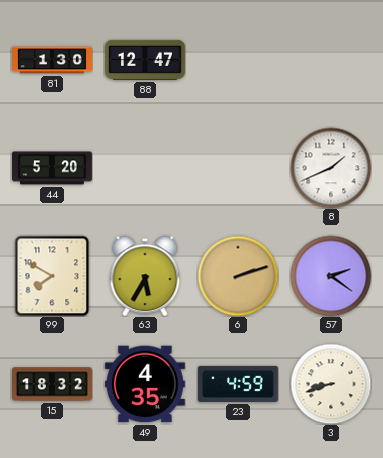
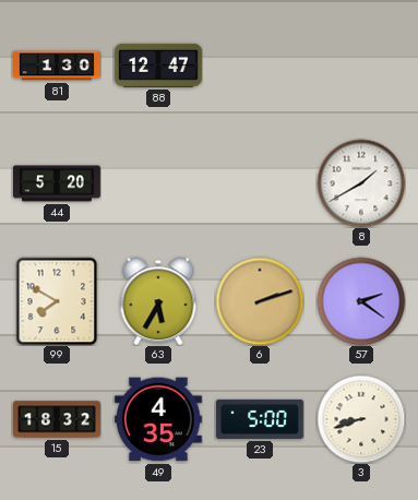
8: 1:41 -> 1:40 (361, 183)
23: 4:59 -> 5:00 (260, 419)
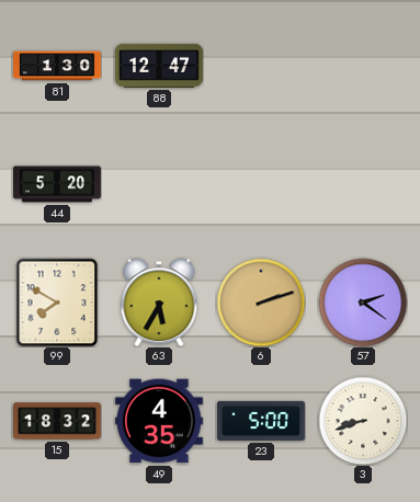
8: 1:40 -> none (361, 183)
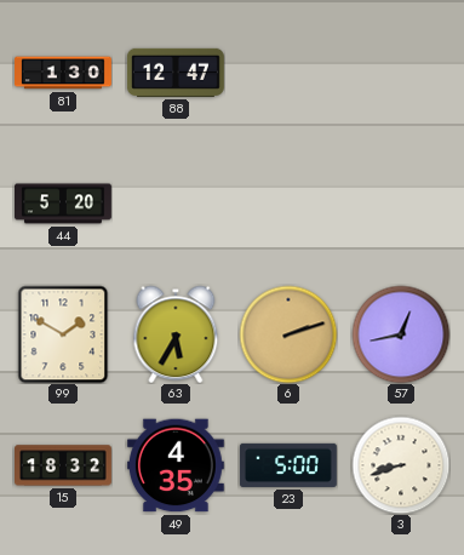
99: 7:50 -> 1:50 (63, 334)
57: 2:21 -> 12:43 (401, 334)
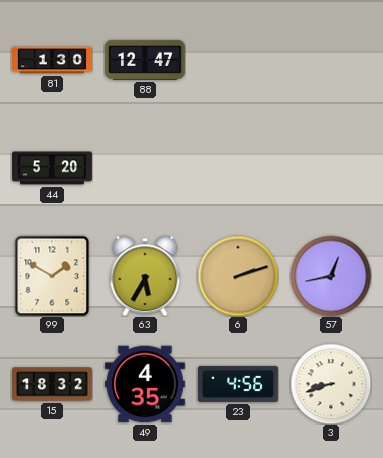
23: 5:00 -> 4:56 (238, 384)
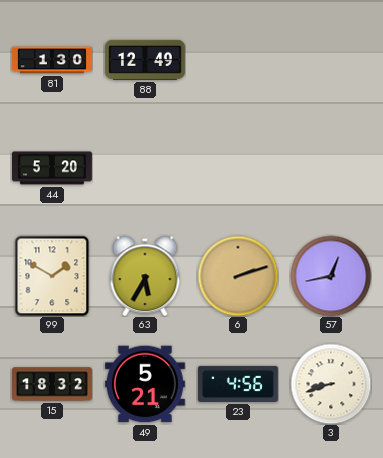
88: 12:47 -> 12:49 (145, 60)
49: 4:35 -> 5:21 (145, 384)
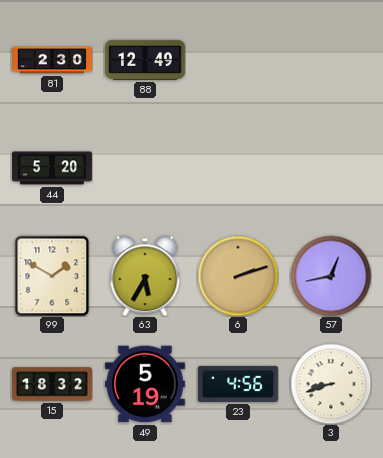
81: 1:30 -> 2:30 (53, 60)
49: 5:21 -> 5:19 (145, 384)
